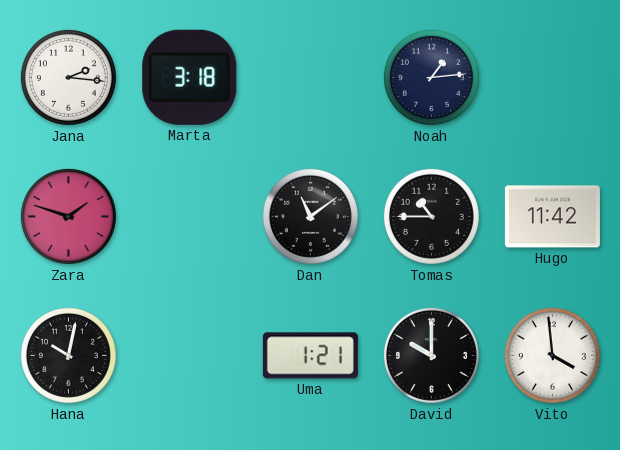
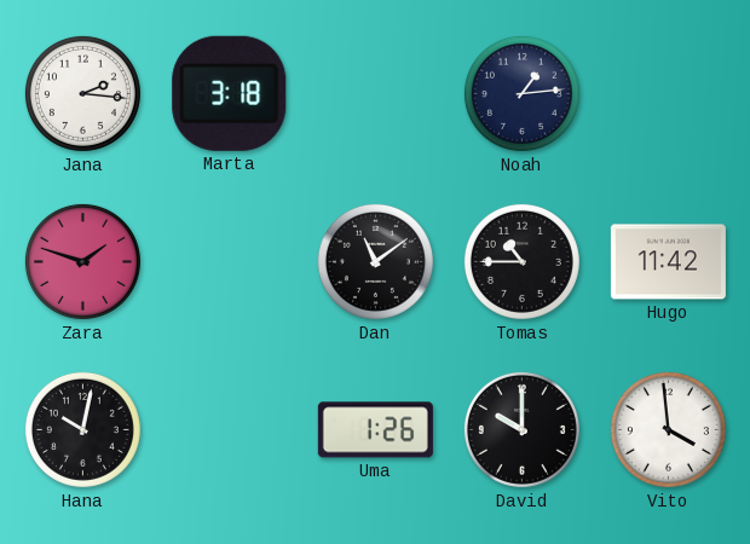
Uma: 1:21 -> 1:26 (375, 430)
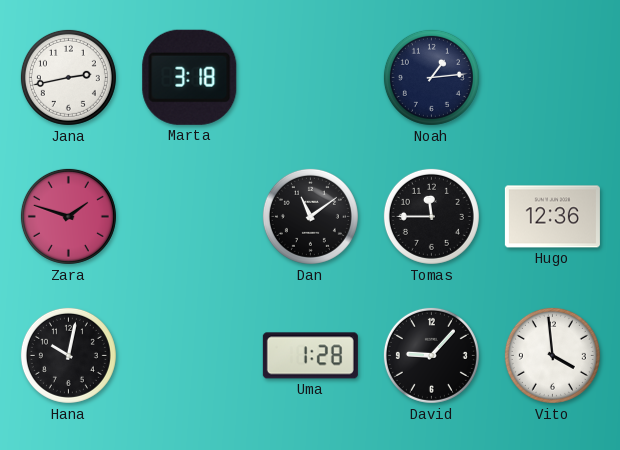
Jana: 2:16 -> 2:43 (68, 77)
Tomas: 10:45 -> 11:45 (431, 216)
Hugo: 11:42 -> 12:36 (552, 217)
Uma: 1:26 -> 1:28 (310, 356)
David: 10:00 -> 9:07 (431, 355)
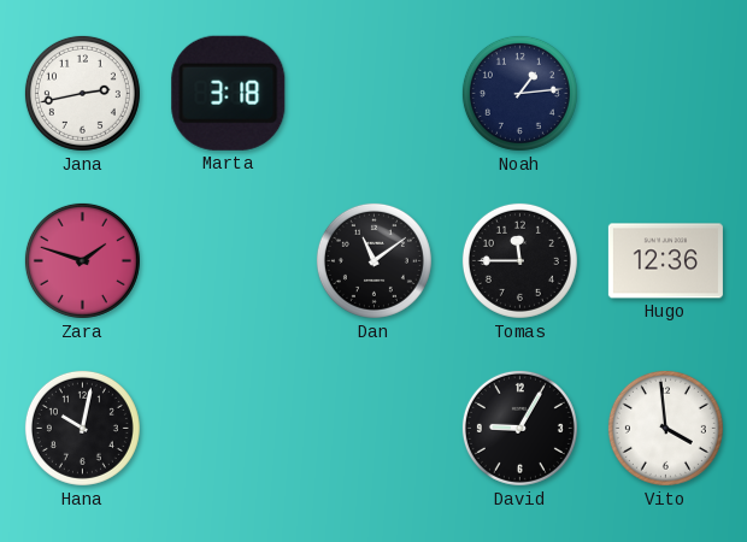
Uma: 1:28 -> none (310, 356)
David: 9:07 -> 9:05 (519, 428)
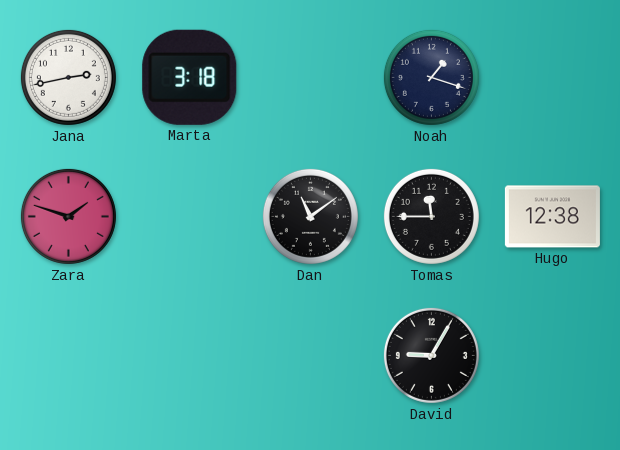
Noah: 1:14 -> 1:18 (431, 77)
Hugo: 12:36 -> 12:38 (552, 217)
Hana: 10:02 -> none (82, 428)
Vito: 3:59 -> none (665, 428)
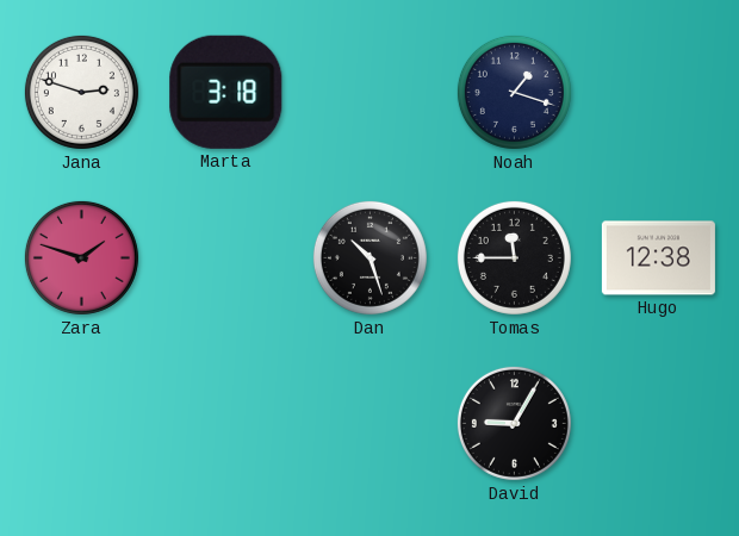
Jana: 2:43 -> 2:48 (81, 92)
Dan: 11:09 -> 10:27 (369, 257)
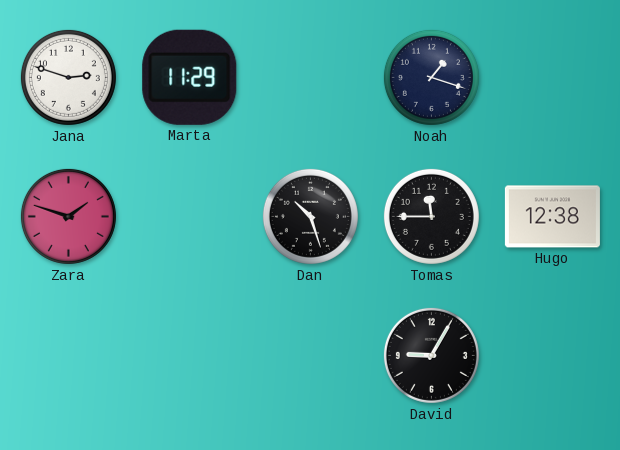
Marta: 3:18 -> 11:29 (190, 77)
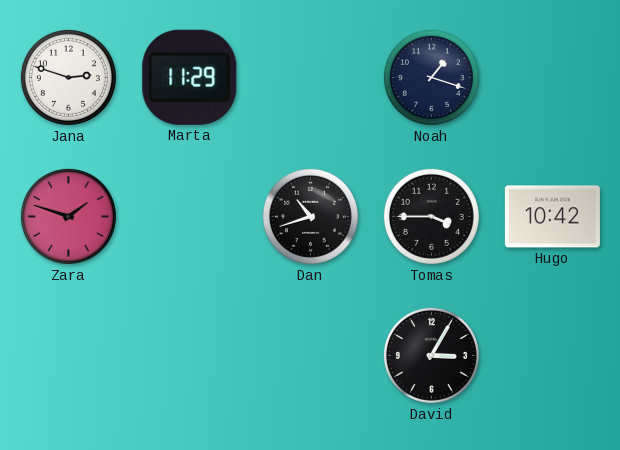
Dan: 10:27 -> 10:42 (310, 216)
Tomas: 11:45 -> 3:45 (431, 216)
Hugo: 12:38 -> 10:42 (552, 217)
David: 9:05 -> 3:05 (431, 355)
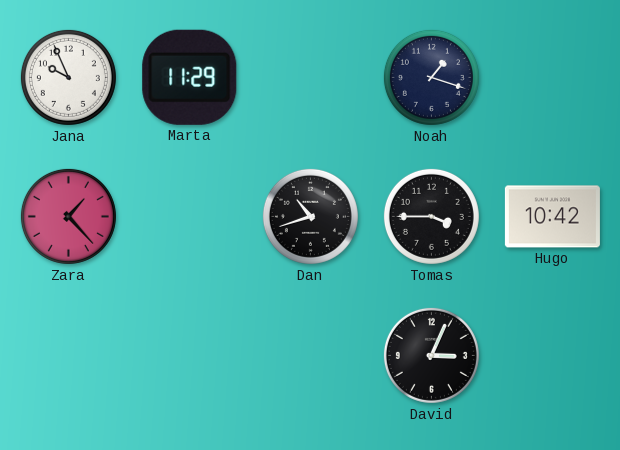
Jana: 2:48 -> 9:56 (68, 77)
Zara: 1:48 -> 1:23 (68, 216)
David: 3:05 -> 3:04 (431, 355)
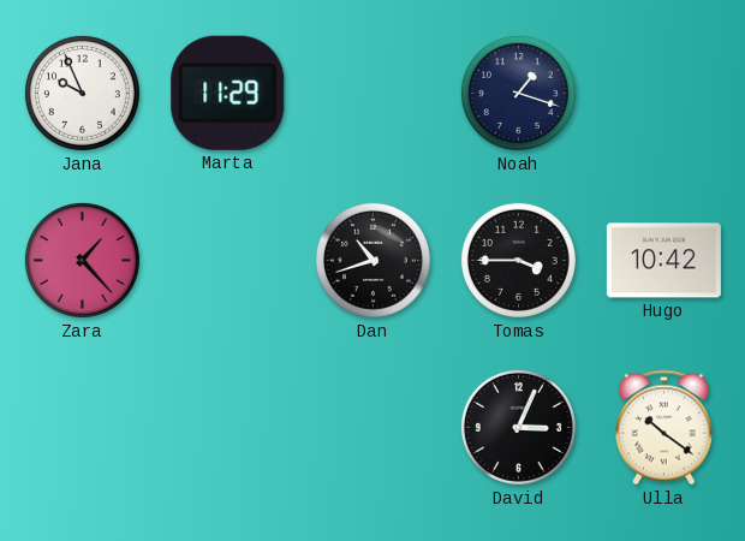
Ulla: none -> 10:21 (663, 428)
